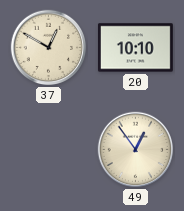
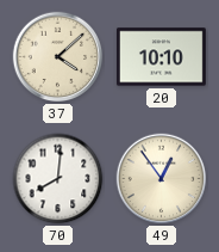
37: 12:50 -> 4:08 (58, 57)
70: none -> 8:01 (58, 179)
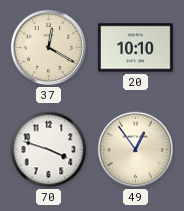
37: 4:08 -> 12:20 (49, 48)
70: 8:01 -> 3:48 (49, 150)
